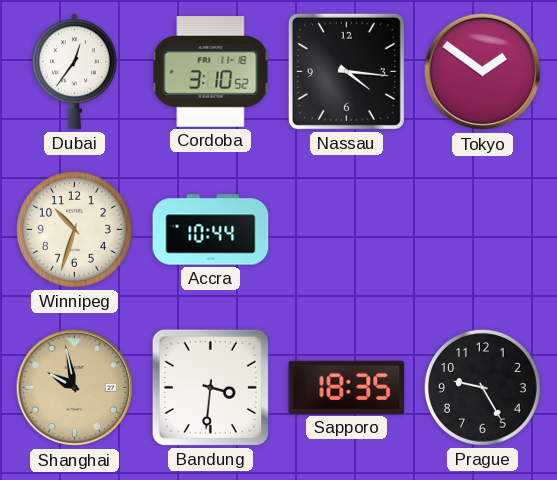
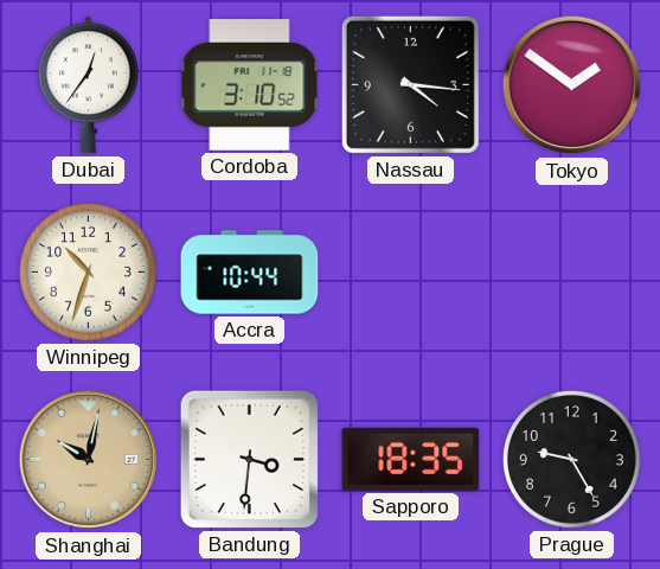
Shanghai: 9:58 -> 10:02 (89, 460)
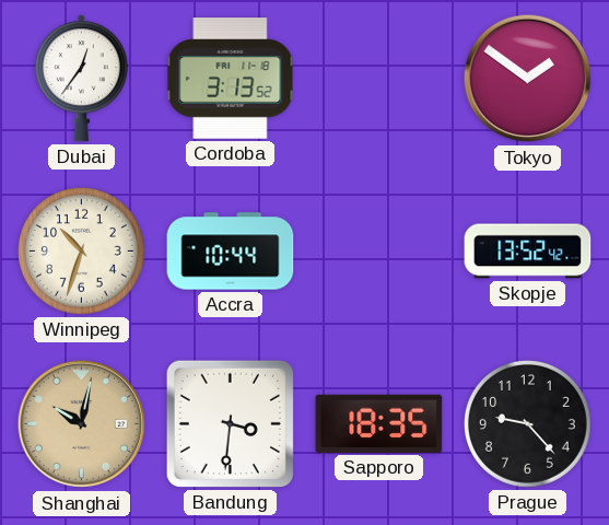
Cordoba: 3:10 -> 3:13 (231, 79)
Nassau: 4:16 -> none (410, 84)
Skopje: none -> 13:52 (528, 252)
Prague: 9:25 -> 9:23 (528, 424)
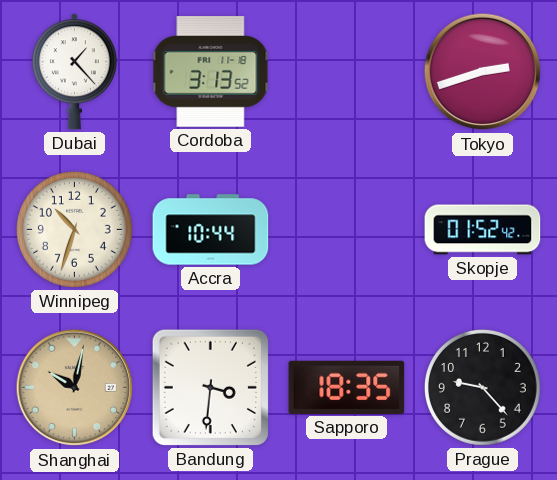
Dubai: 12:36 -> 1:23 (74, 72)
Tokyo: 1:51 -> 2:42 (483, 72)
Skopje: 13:52 -> 01:52 (483, 230)
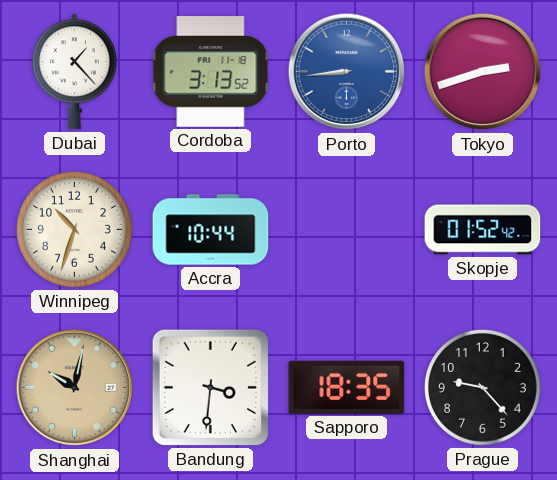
Porto: none -> 8:44 (347, 72)
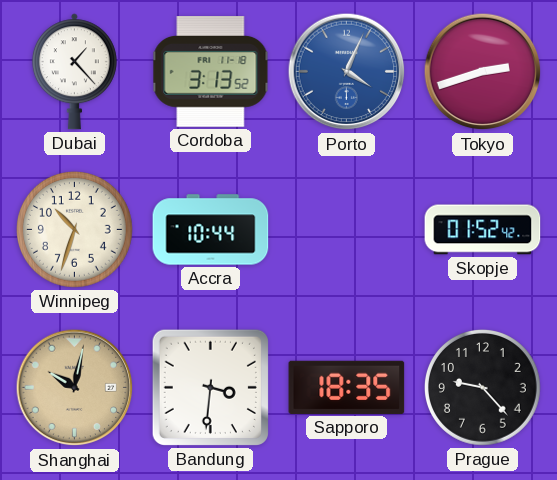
Porto: 8:44 -> 4:04 (347, 72)
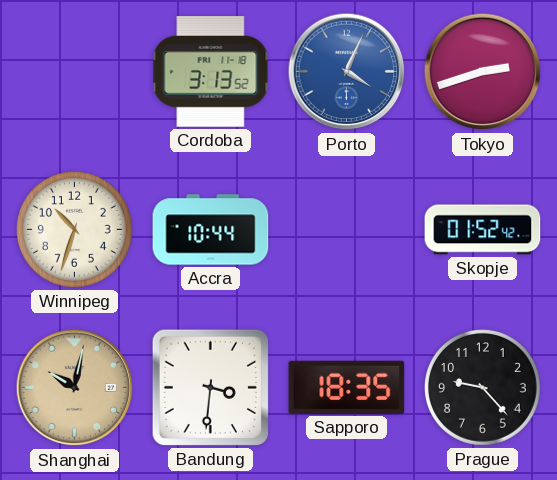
Dubai: 1:23 -> none (74, 72)
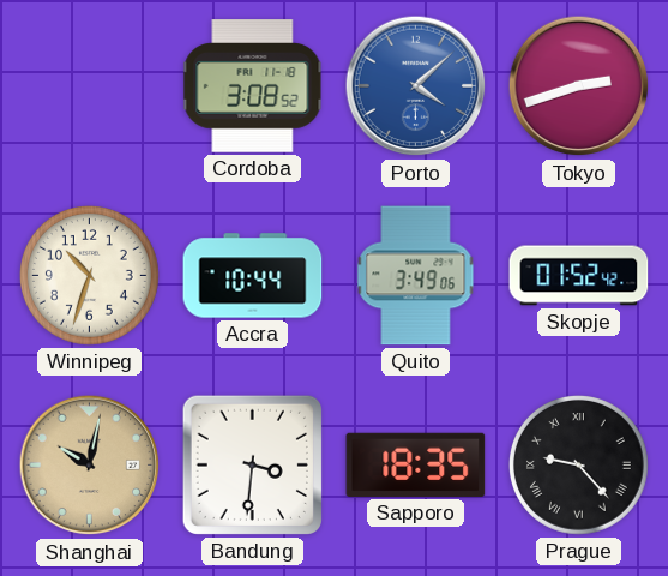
Cordoba: 3:13 -> 3:08 (253, 86)
Porto: 4:04 -> 4:08 (416, 86)
Quito: none -> 3:49 (416, 276)
Prague numerals: Arabic -> Roman (579, 466)
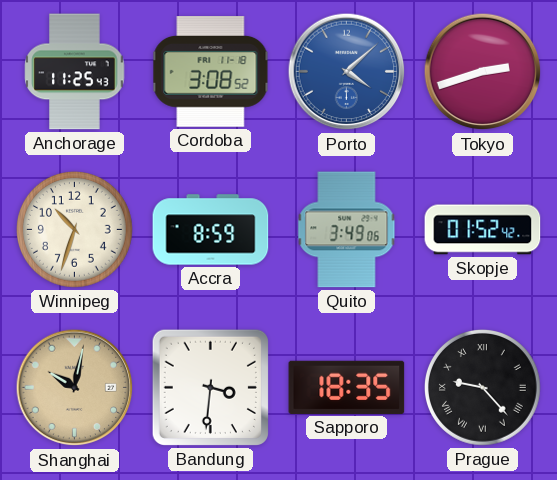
Anchorage: none -> 11:25 (75, 72)
Accra: 10:44 -> 8:59 (211, 230)
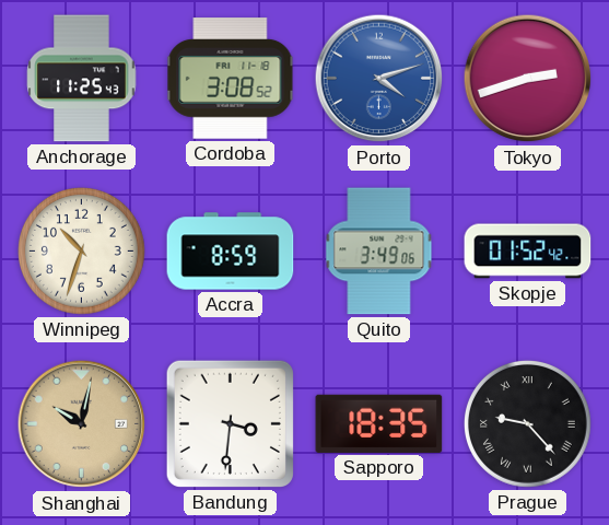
Porto: 4:08 -> 4:12 (379, 79)
